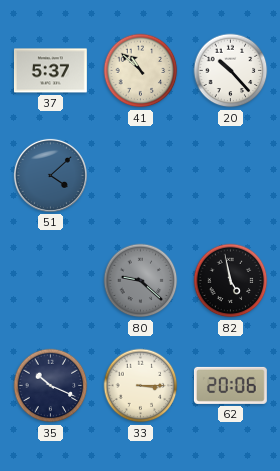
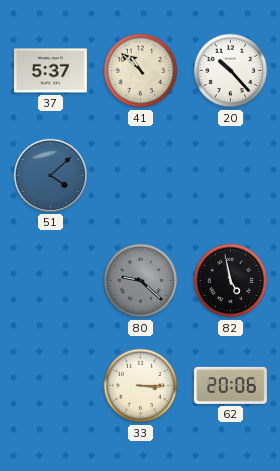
35: 10:19 -> none (51, 386)
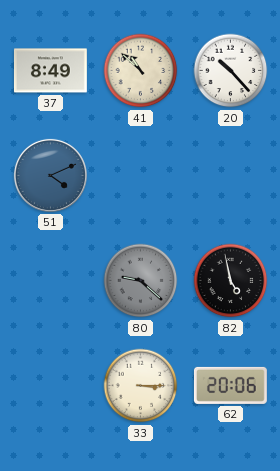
37: 5:37 -> 8:49 (51, 71)
51: 4:08 -> 4:11 (50, 175)
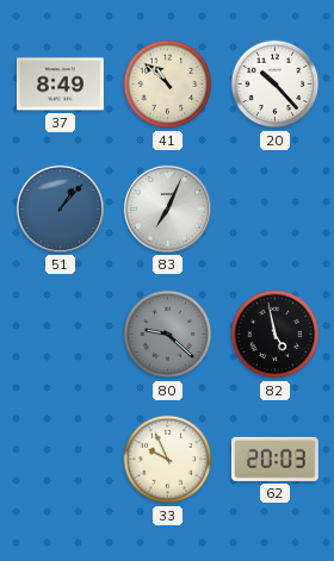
51: 4:11 -> 1:07 (60, 208)
83: none -> 7:04 (167, 208)
33: 3:15 -> 9:56 (168, 460)
62: 20:06 -> 20:03 (274, 459)
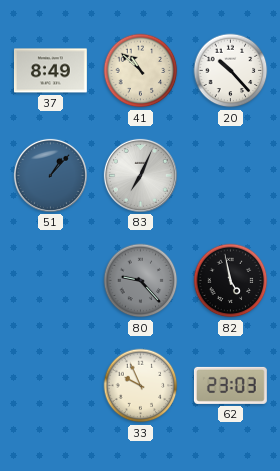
80: 9:22 -> 9:23 (141, 281)
62: 20:03 -> 23:03 (230, 385)
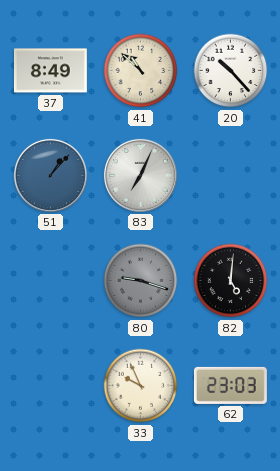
80: 9:23 -> 9:18 (141, 281)
82: 4:58 -> 5:01 (231, 281)
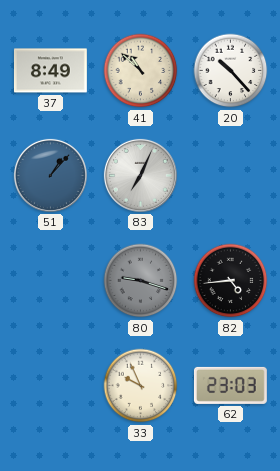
82: 5:01 -> 4:44 (231, 281)
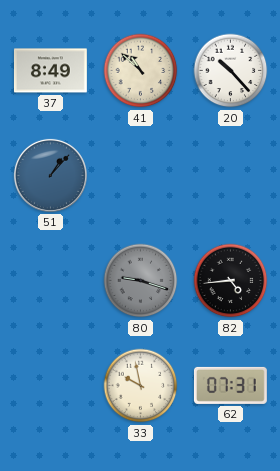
83: 7:04 -> none (140, 175)
33: 9:56 -> 9:58 (141, 386)
62: 23:03 -> 07:31 (230, 385)
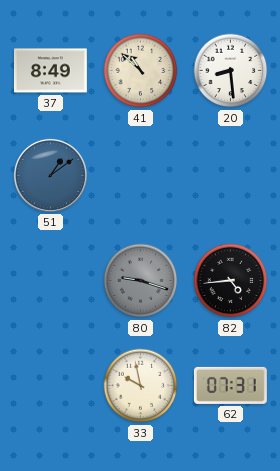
20: 10:23 -> 8:29 (231, 71)
51: 1:07 -> 1:09 (50, 175)
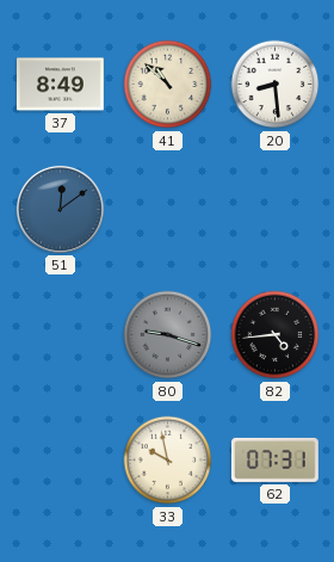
51: 1:09 -> 12:09 (60, 209)
